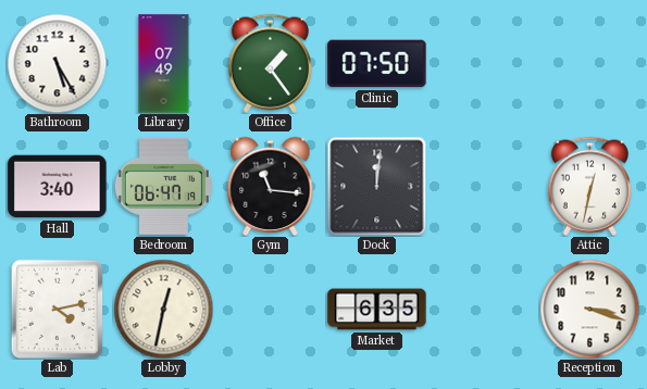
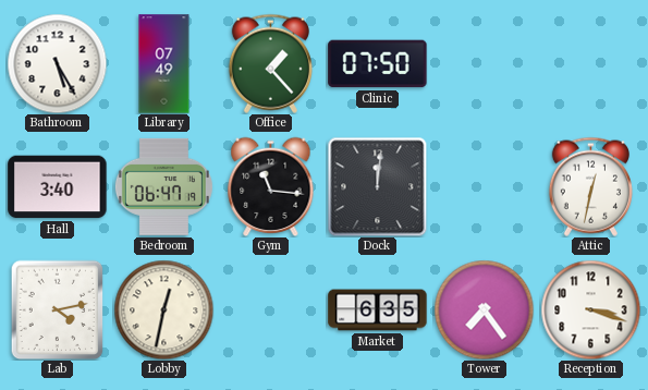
Office: 1:24 -> 1:23 (270, 63)
Tower: none -> 7:24 (484, 309)
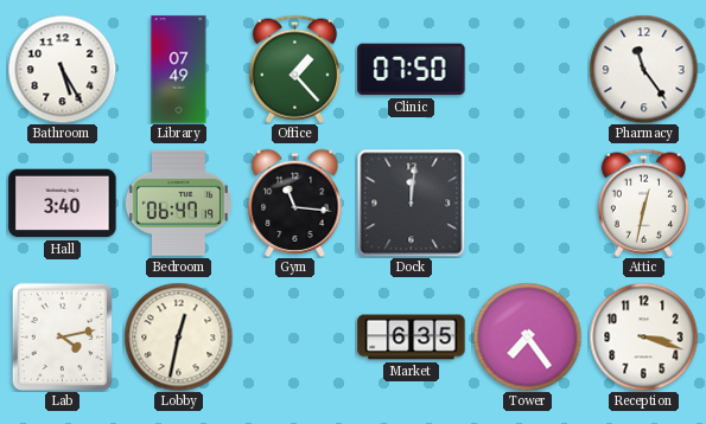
Pharmacy: none -> 11:24 (643, 69)
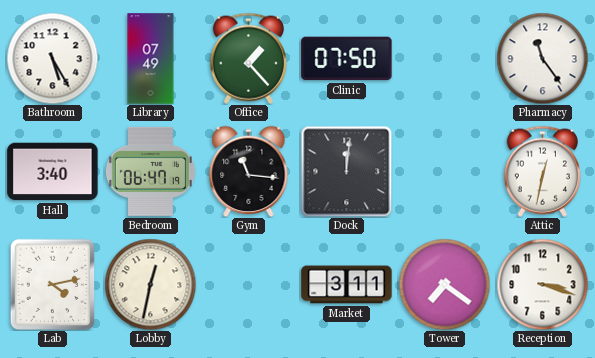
Market: 6:35 -> 3:11 (347, 285)
Tower: 7:24 -> 7:21 (444, 284)
